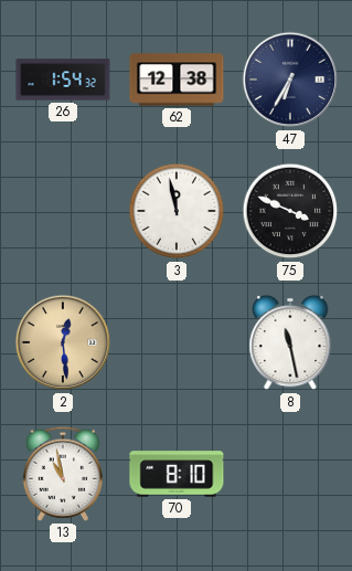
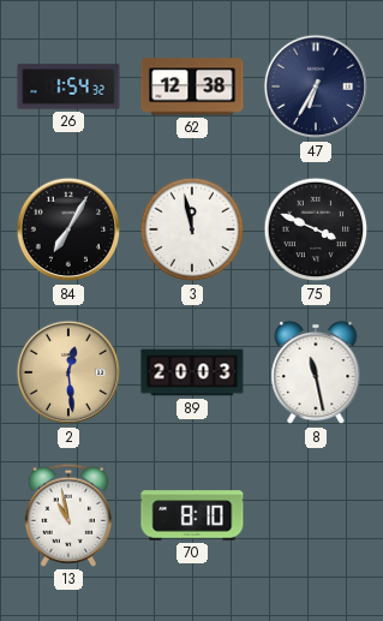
84: none -> 7:05 (68, 229)
89: none -> 20:03 (192, 372)
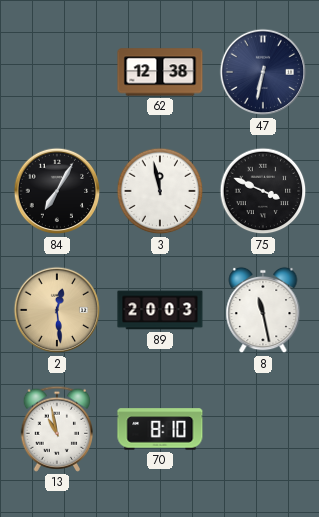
26: 1:54 -> none (68, 86)
47: 6:35 -> 6:32 (263, 72)
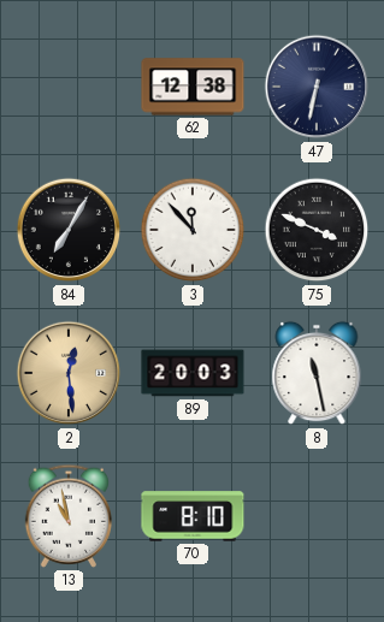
3: 11:58 -> 11:53 (193, 230)
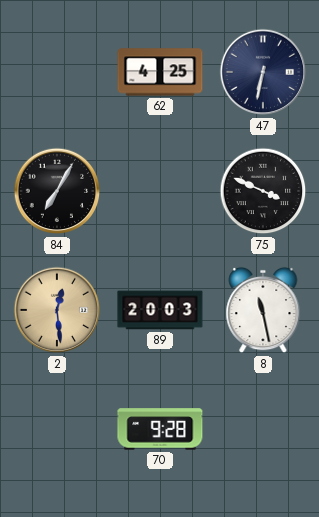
62: 12:38 -> 4:25 (160, 72)
3: 11:53 -> none (193, 230)
13: 10:58 -> none (67, 516)
70: 8:10 -> 9:28 (160, 429)
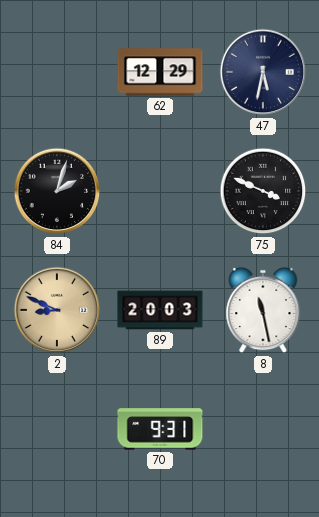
62: 4:25 -> 12:29 (160, 72)
47: 6:32 -> 5:32 (263, 72)
84: 7:05 -> 2:03 (57, 191)
2: 12:29 -> 8:49 (57, 310)
70: 9:28 -> 9:31 (160, 429)
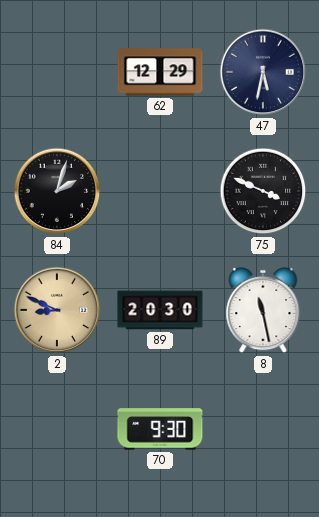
89: 20:03 -> 20:30 (160, 310)
70: 9:31 -> 9:30 (160, 429)
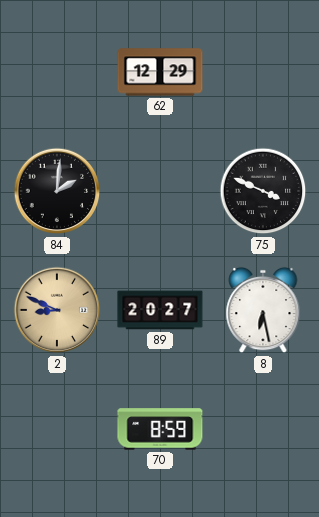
47: 5:32 -> none (263, 72)
84: 2:03 -> 2:01 (57, 191)
89: 20:30 -> 20:27 (160, 310)
8: 11:28 -> 6:28 (263, 310)
70: 9:30 -> 8:59 (160, 429)
